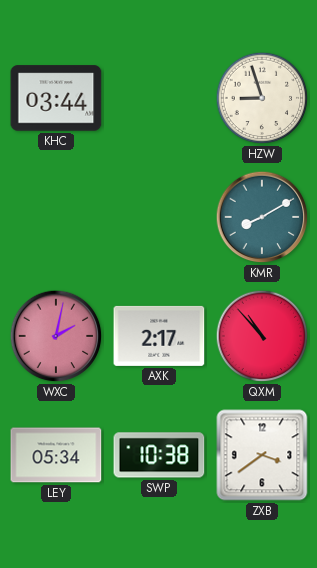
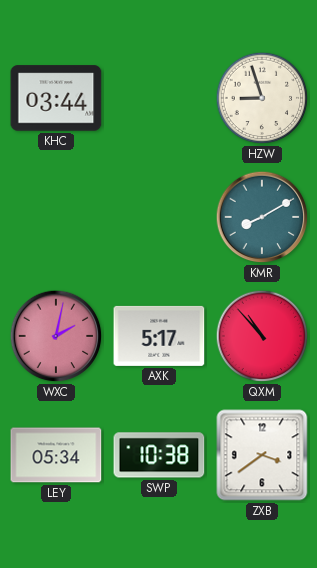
AXK: 2:17 -> 5:17 (159, 336)
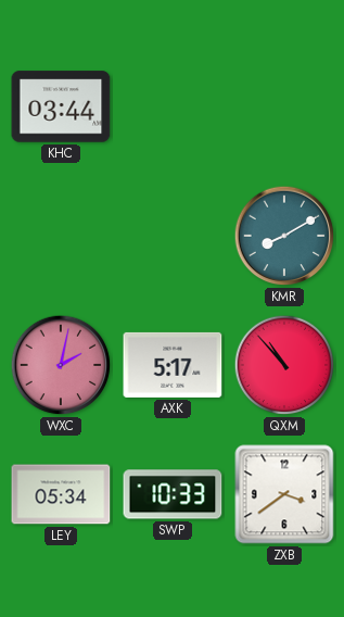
HZW: 8:57 -> none (262, 98)
SWP: 10:38 -> 10:33 (173, 494)
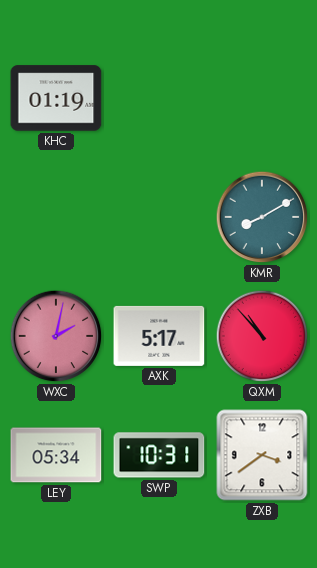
KHC: 03:44 -> 01:19 (56, 98)
SWP: 10:33 -> 10:31 (159, 455)
